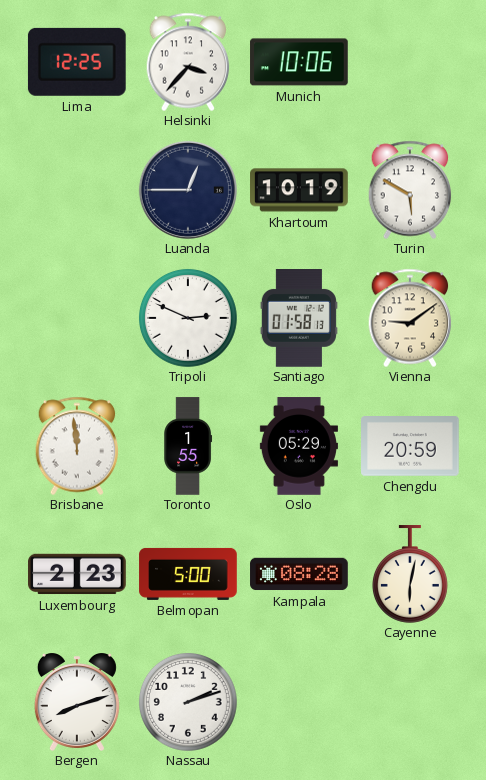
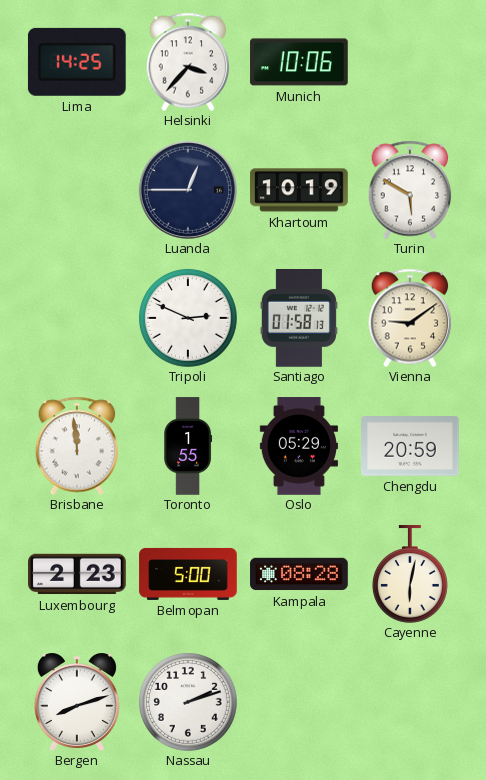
Lima: 12:25 -> 14:25 (77, 62)
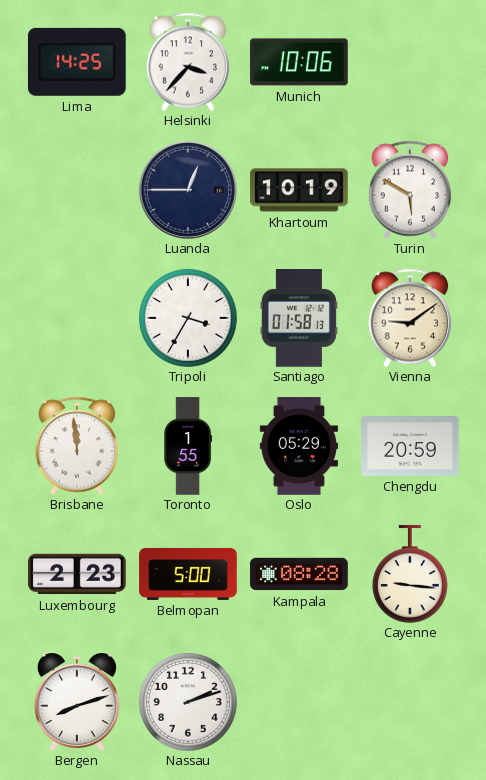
Tripoli: 2:49 -> 3:35 (188, 318)
Cayenne: 6:02 -> 9:16 (410, 574)
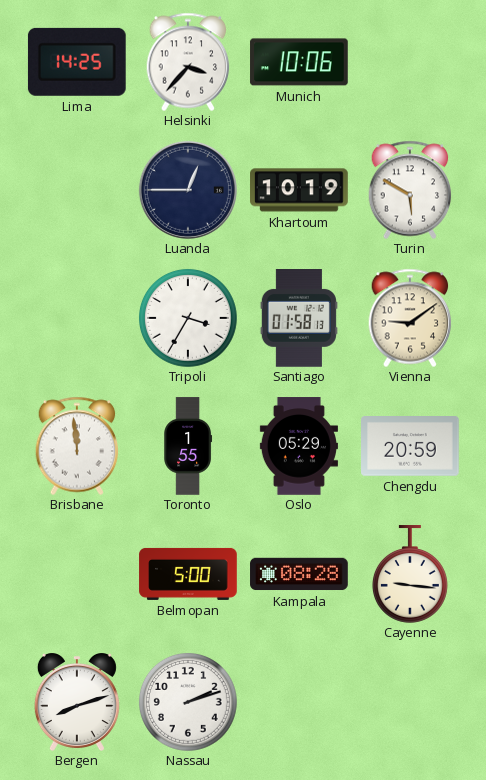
Luxembourg: 2:23 -> none (77, 574)
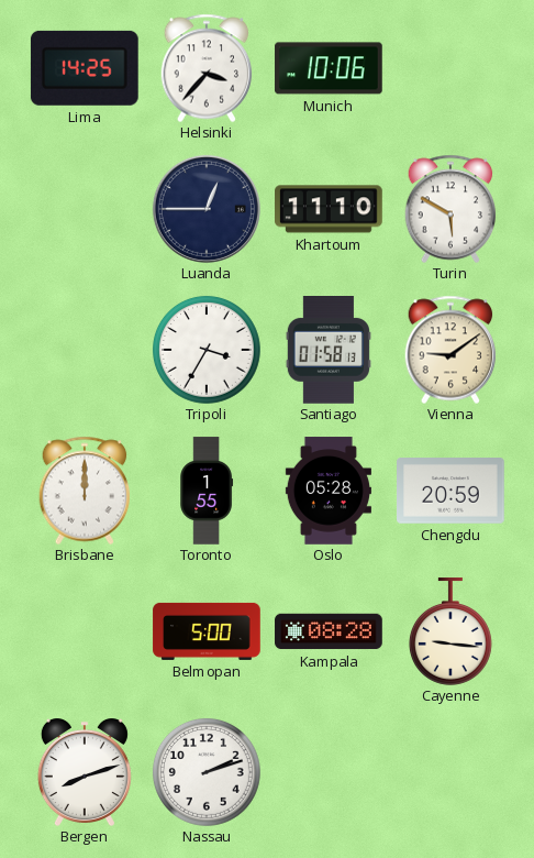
Khartoum: 10:19 -> 11:10 (329, 209)
Brisbane: 11:59 -> 12:00 (85, 491)
Oslo: 05:29 -> 05:28 (329, 491)
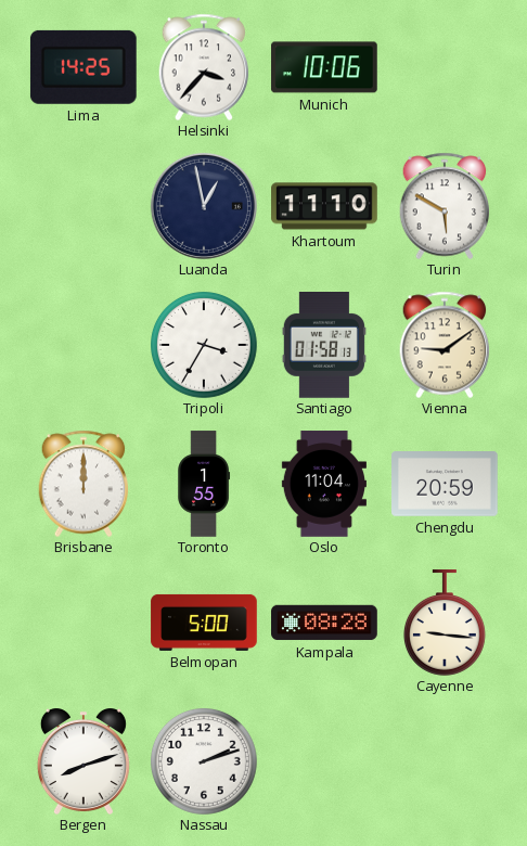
Luanda: 12:45 -> 12:58 (204, 206)
Oslo: 05:28 -> 11:04 (324, 484)
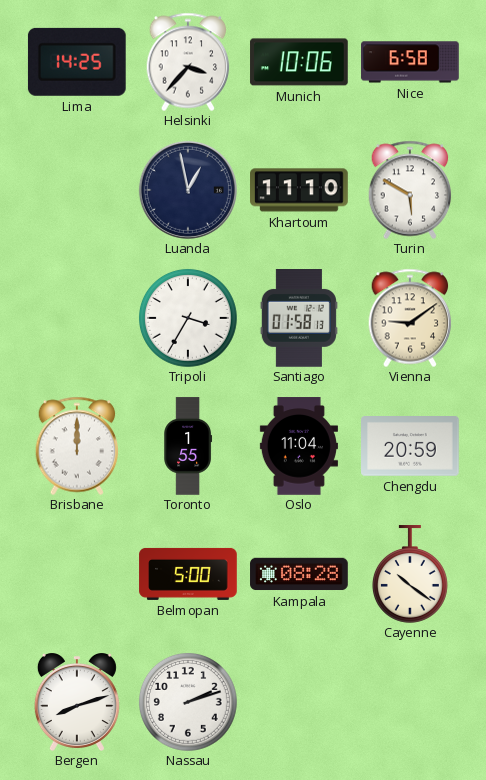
Nice: none -> 6:58 (410, 62)
Cayenne: 9:16 -> 10:21 (410, 574)
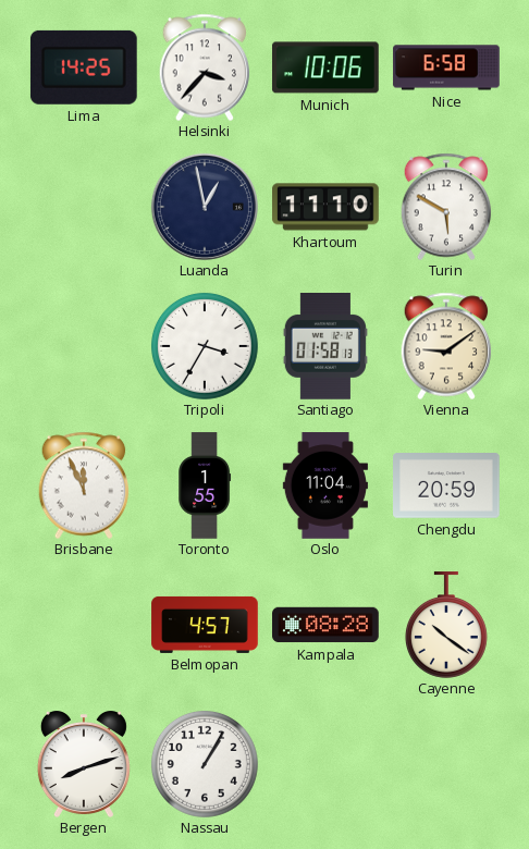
Brisbane: 12:00 -> 11:56 (84, 485)
Belmopan: 5:00 -> 4:57 (205, 625)
Nassau: 2:12 -> 1:05 (205, 764)
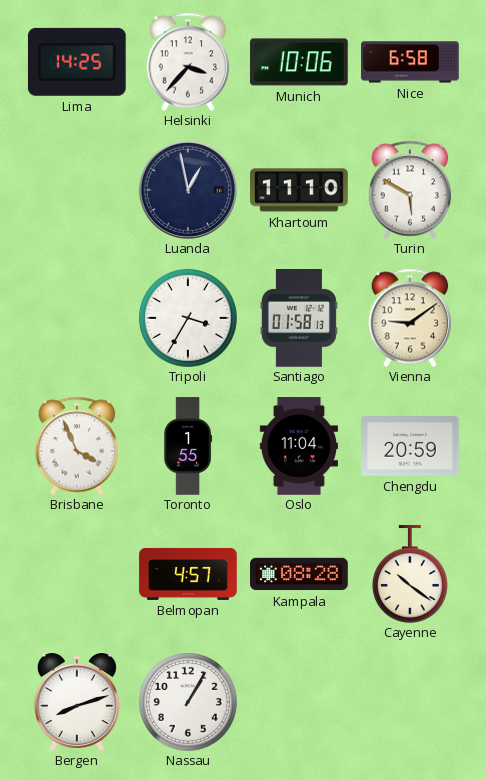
Brisbane: 11:56 -> 3:56 (77, 446)
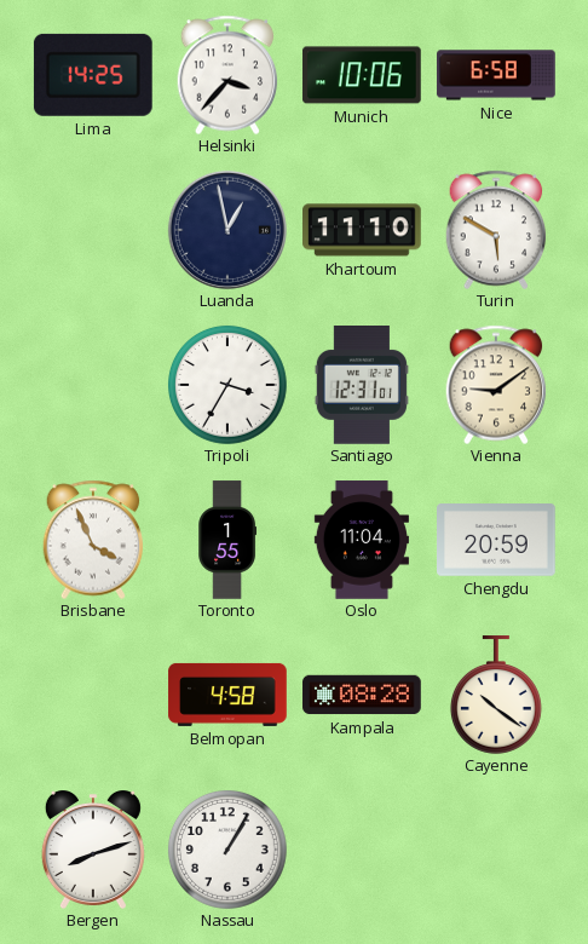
Santiago: 01:58 -> 12:31 (362, 386)
Belmopan: 4:57 -> 4:58 (227, 695)
